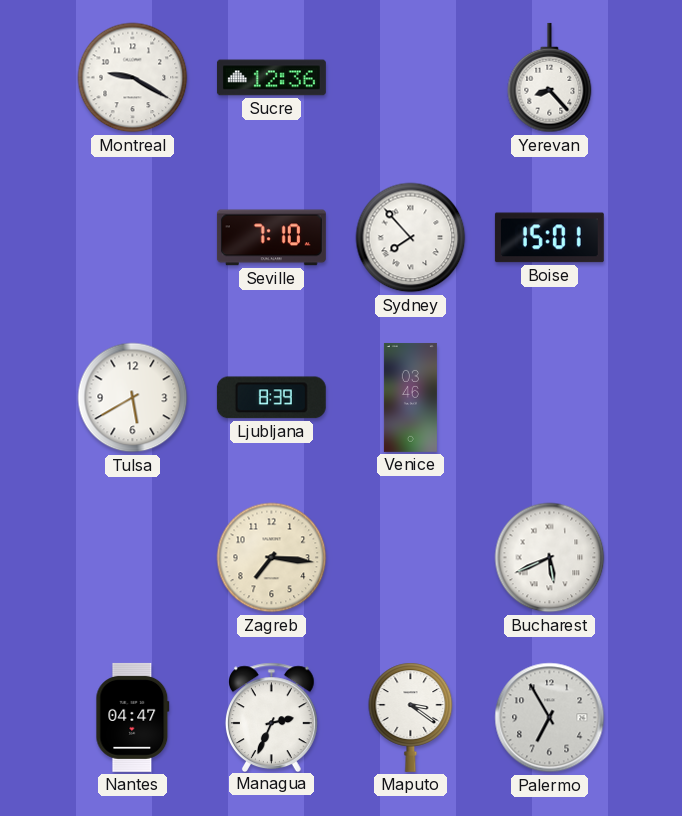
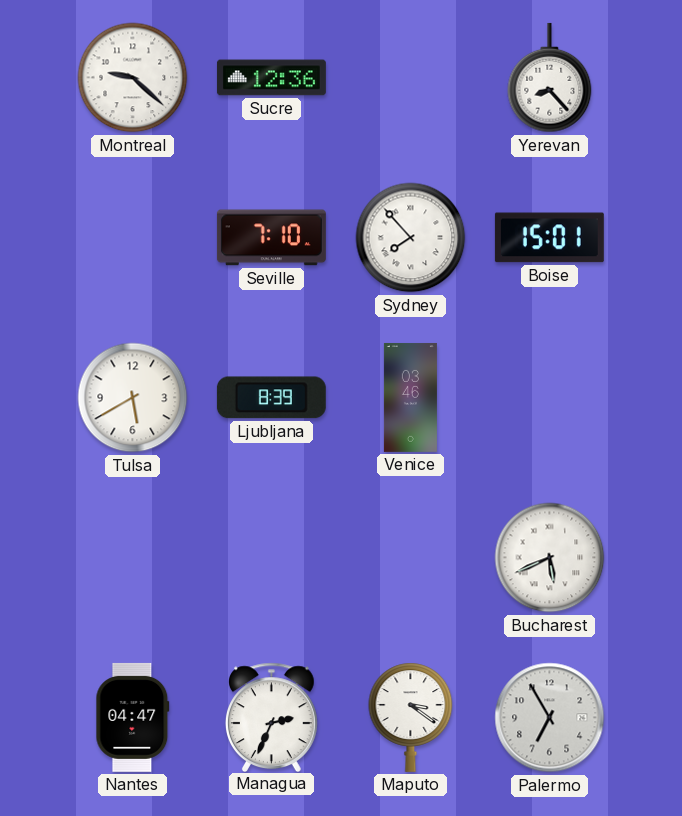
Montreal: 9:20 -> 9:22 (133, 78)
Zagreb: 7:16 -> none (272, 558)
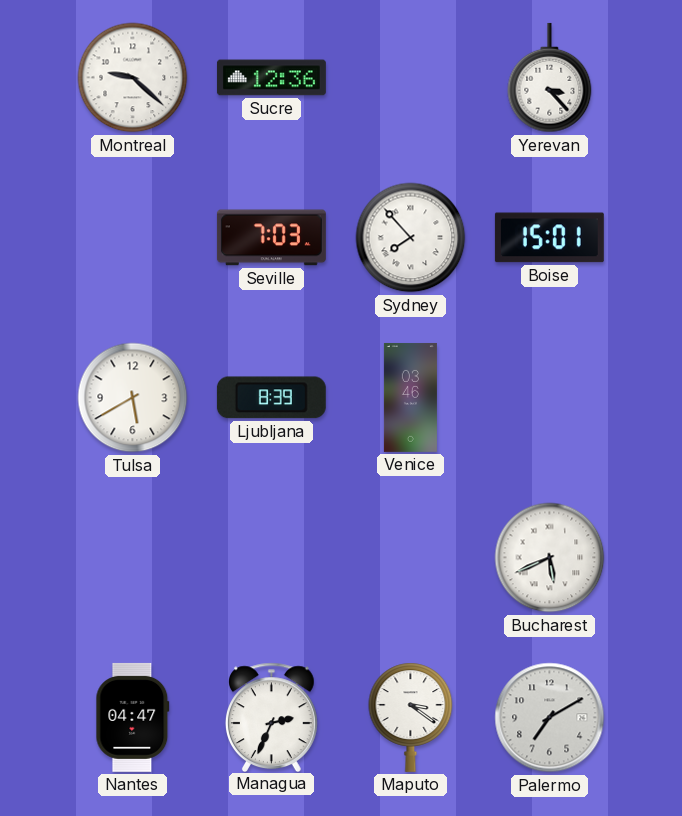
Yerevan: 8:23 -> 3:23 (550, 78)
Seville: 7:10 -> 7:03 (271, 238)
Palermo: 6:55 -> 7:10 (550, 718)
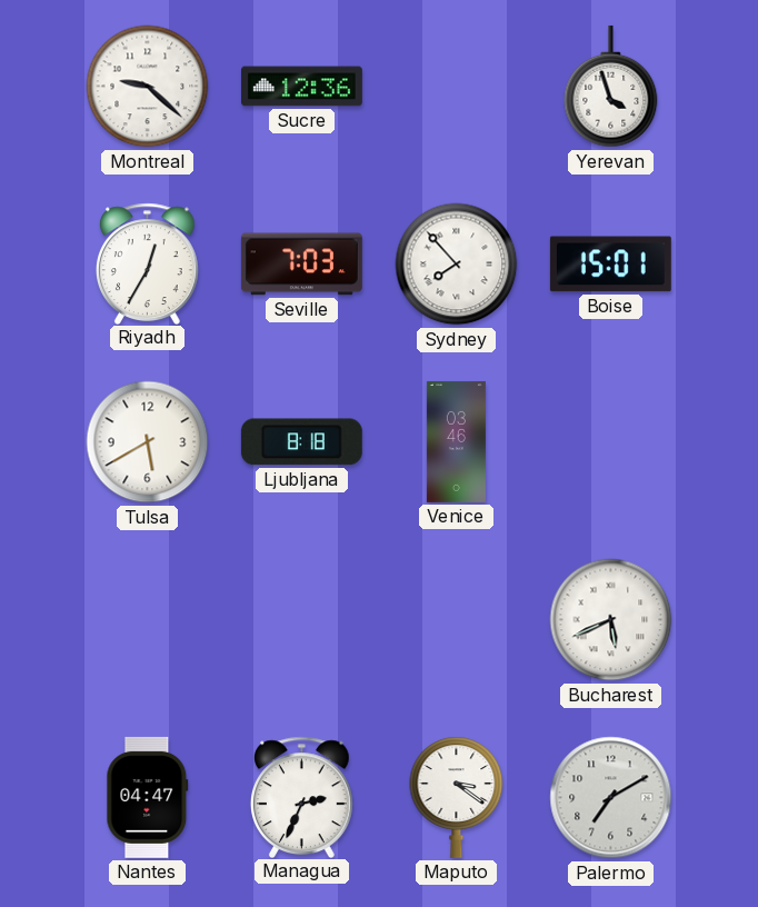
Yerevan: 3:23 -> 3:57 (611, 87)
Riyadh: none -> 12:35 (147, 263)
Ljubljana: 8:39 -> 8:18 (301, 442)
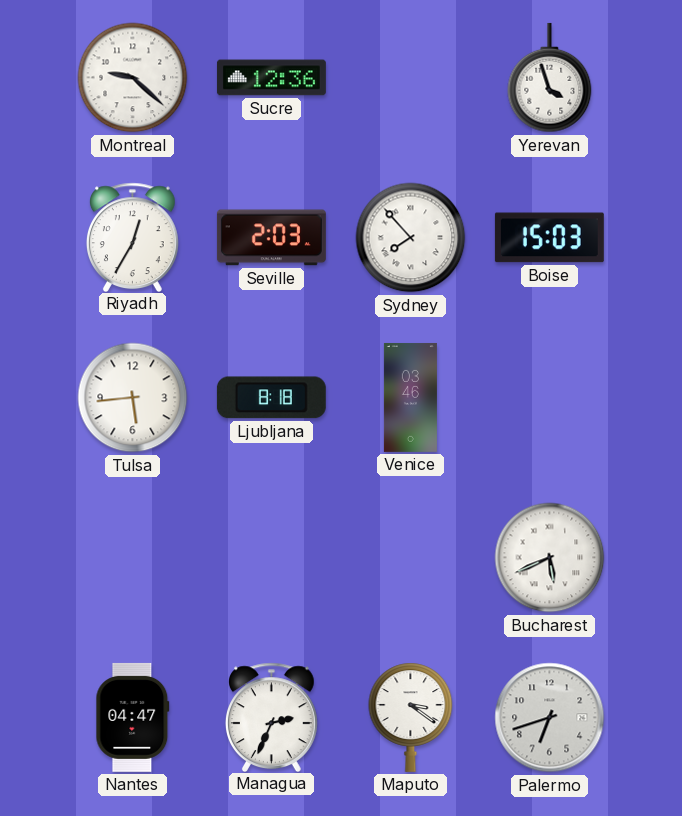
Seville: 7:03 -> 2:03 (271, 238)
Boise: 15:01 -> 15:03 (549, 238)
Tulsa: 5:40 -> 5:44 (133, 398)
Palermo: 7:10 -> 6:42 (550, 718)
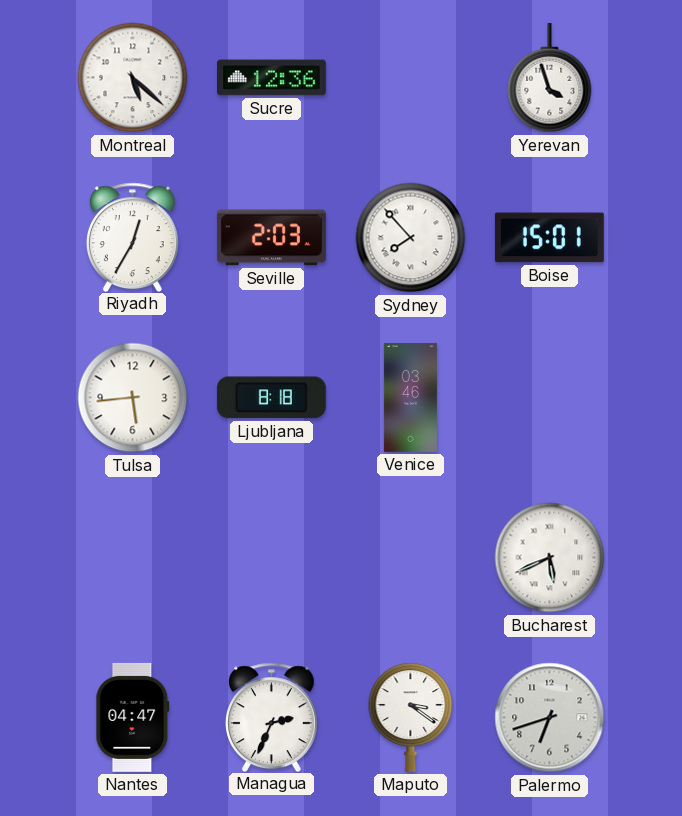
Montreal: 9:22 -> 5:22 (133, 78)
Boise: 15:03 -> 15:01 (549, 238)
